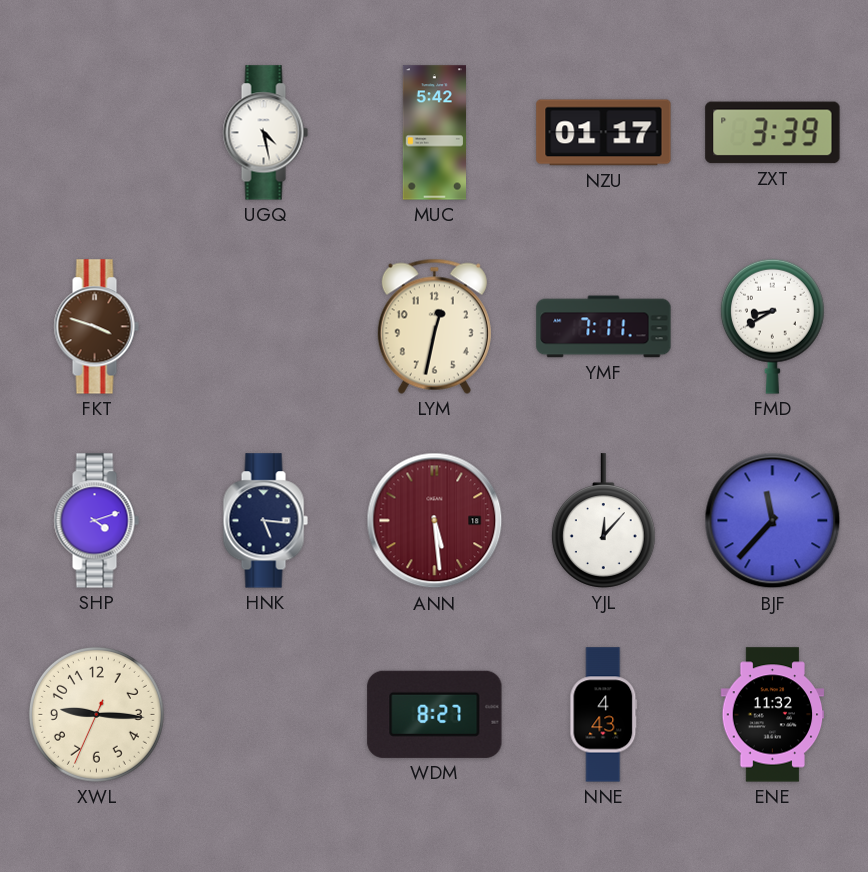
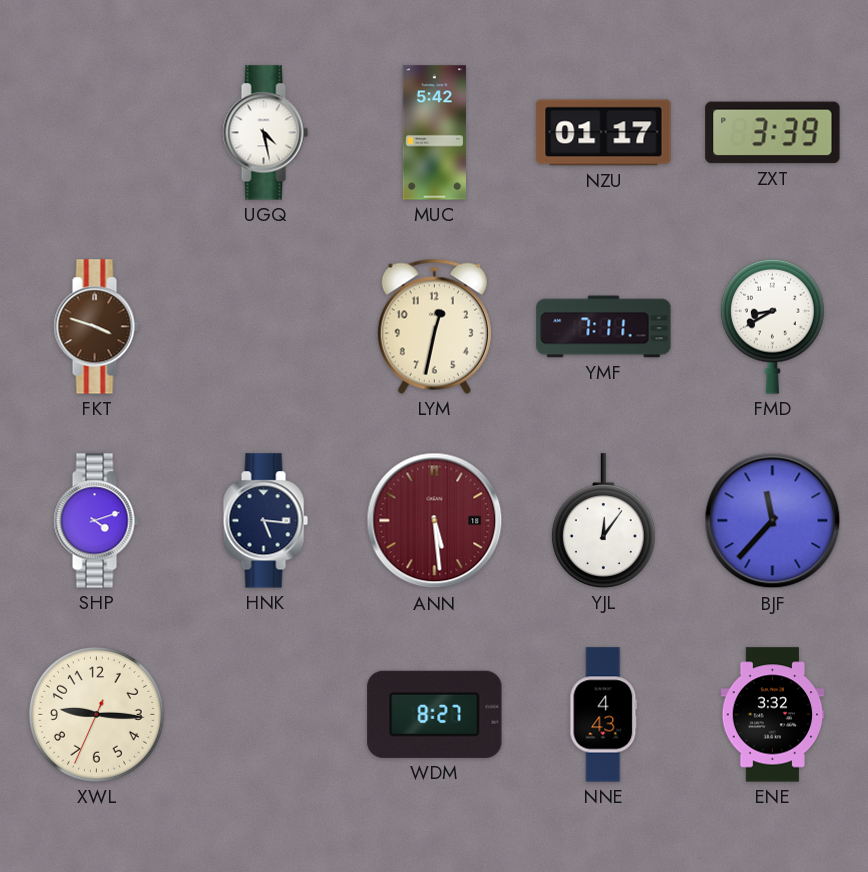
YJL: 12:07 -> 12:06 (603, 521)
ENE: 11:32 -> 3:32 (773, 715)
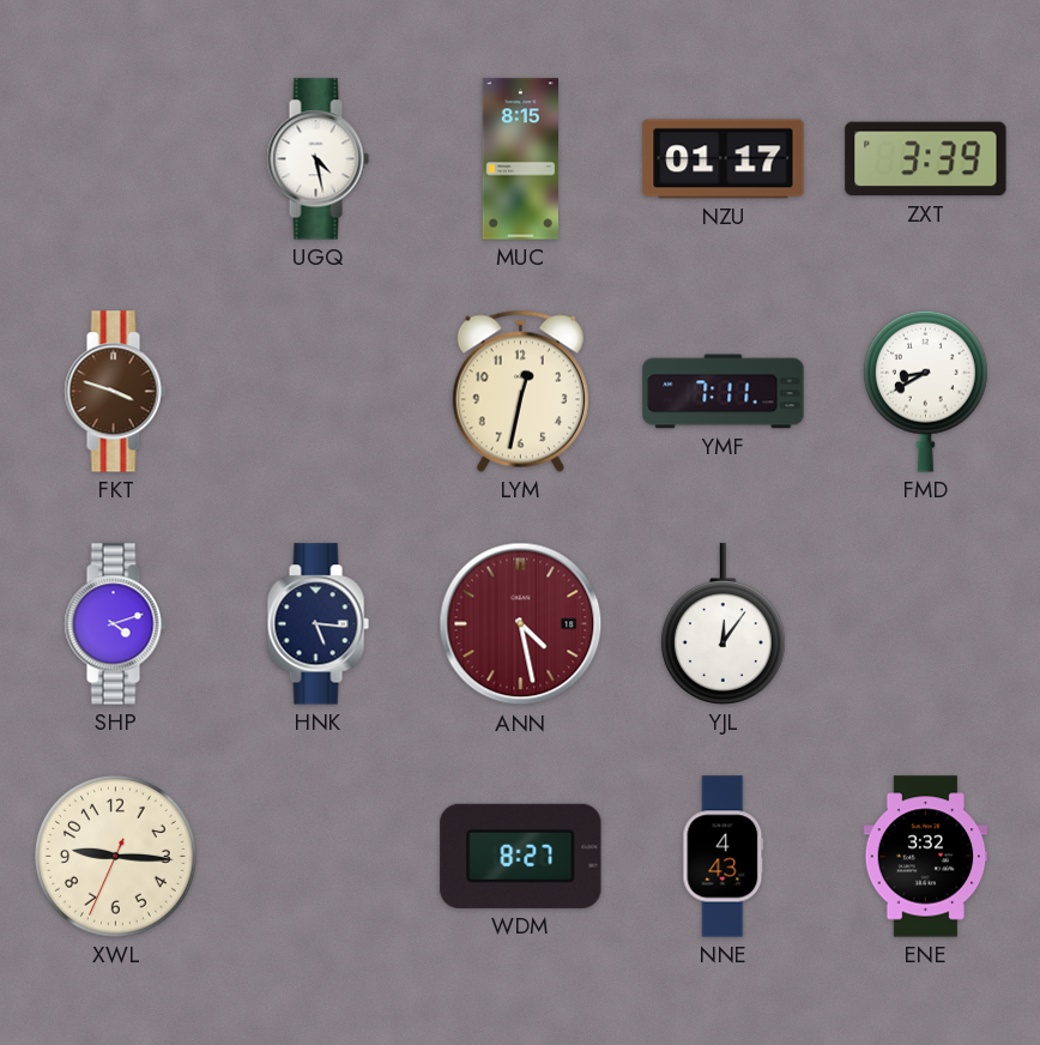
MUC: 5:42 -> 8:15 (520, 159)
ANN: 5:29 -> 4:28 (521, 624)
BJF: 11:37 -> none (773, 521)
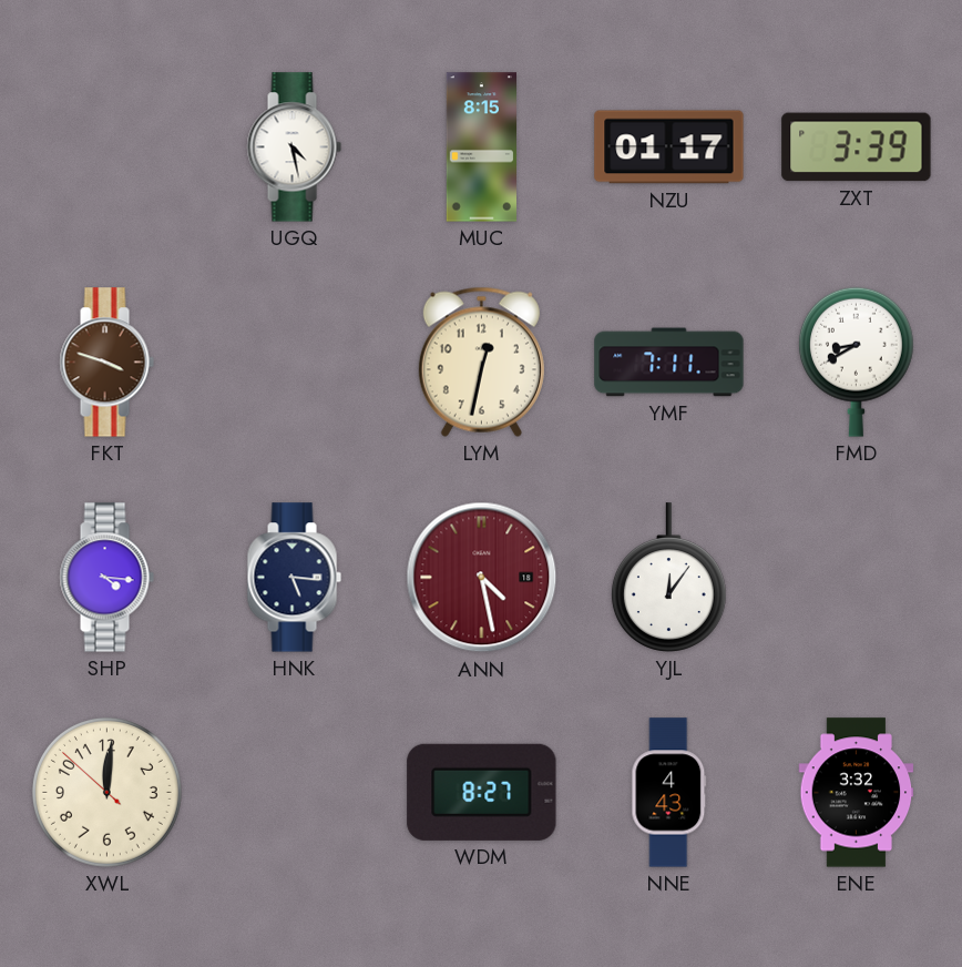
SHP: 4:12 -> 4:16 (106, 578)
XWL: 9:15 -> 12:00 (106, 792)
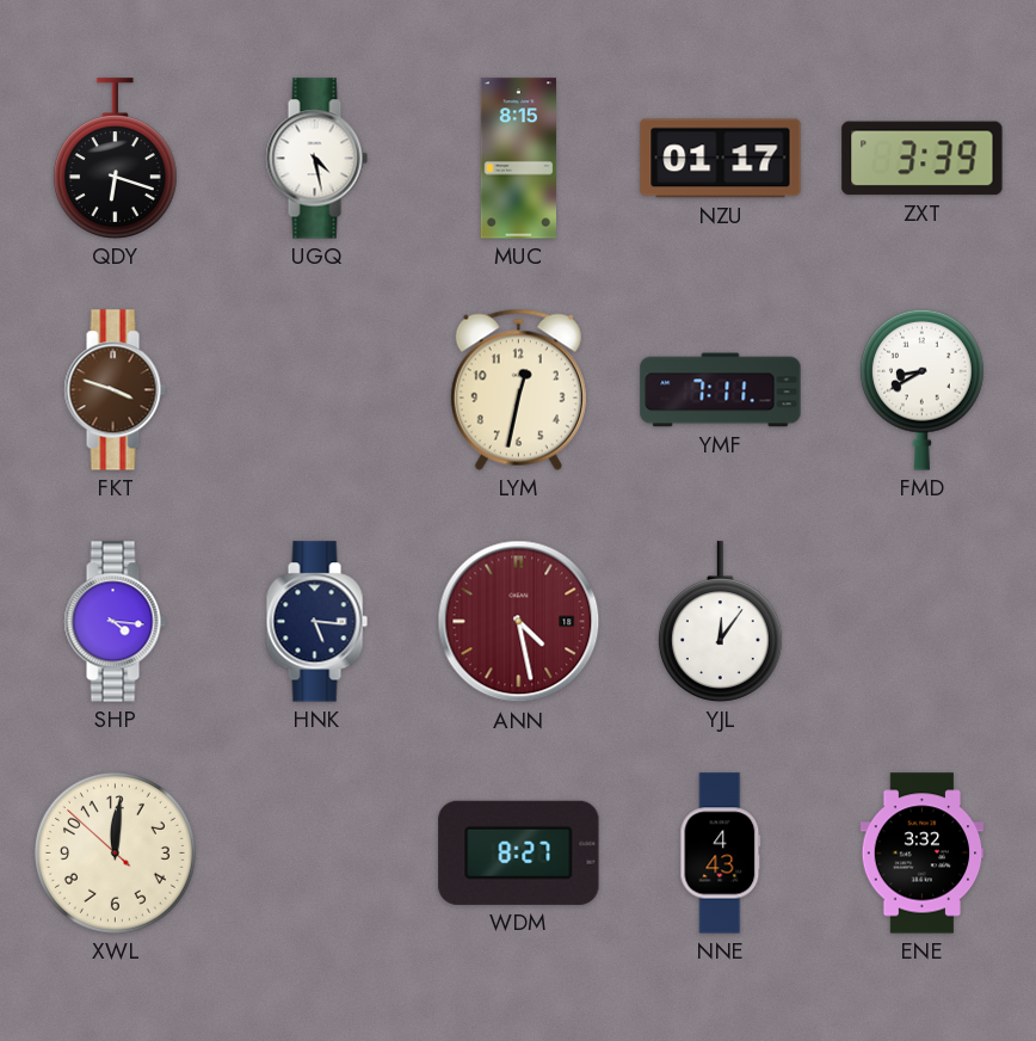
QDY: none -> 6:18 (115, 159)
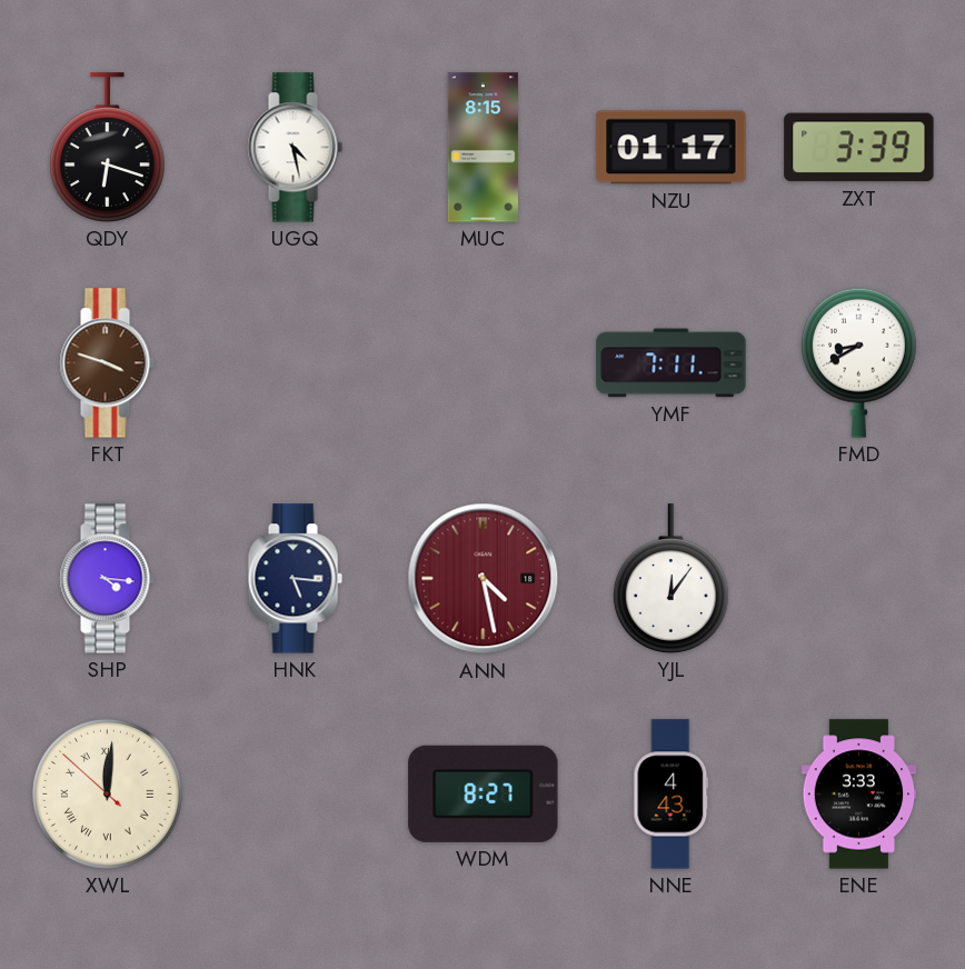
LYM: 12:32 -> none (518, 389)
XWL numerals: Arabic -> Roman (107, 793)
ENE: 3:32 -> 3:33 (859, 795)
